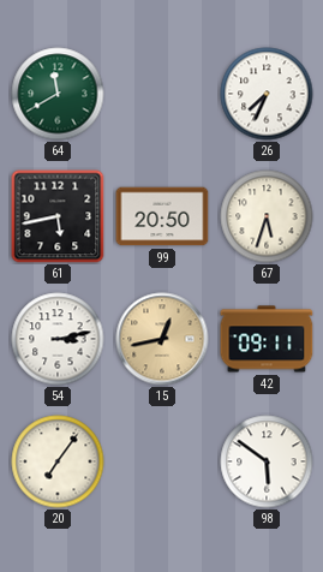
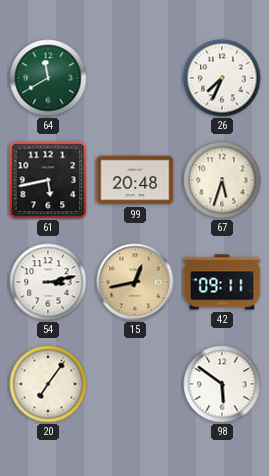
99: 20:50 -> 20:48 (135, 180)
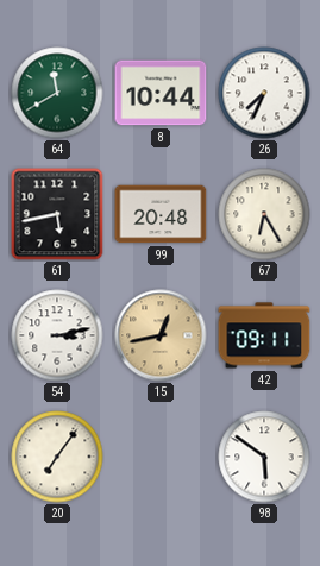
8: none -> 10:44 (161, 93)
67: 5:33 -> 6:25 (264, 214)
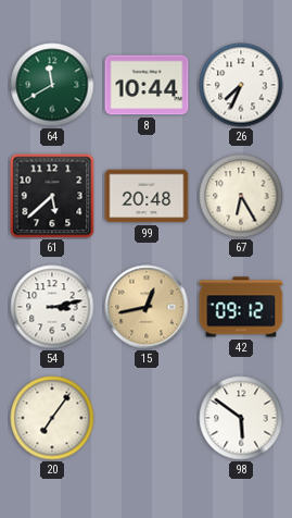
61: 5:43 -> 5:38 (52, 196)
42: 09:11 -> 09:12 (241, 307)
